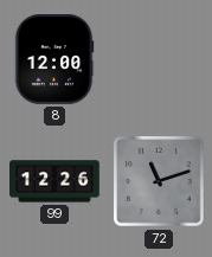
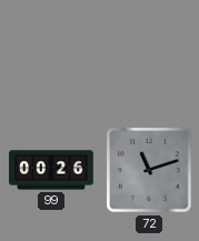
8: 12:00 -> none (54, 60)
99: 12:26 -> 00:26 (52, 170)
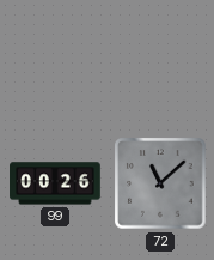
72: 11:12 -> 11:08 (160, 183)
